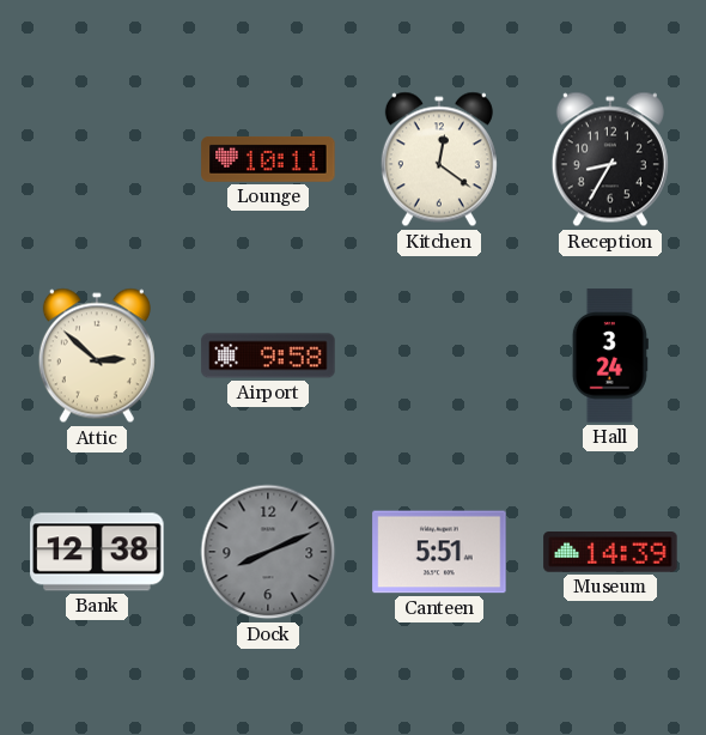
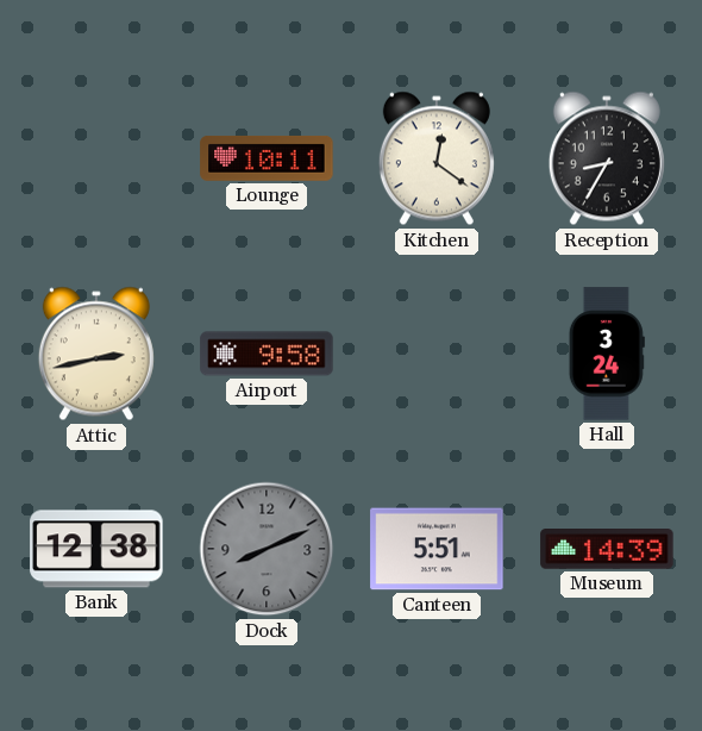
Attic: 2:52 -> 2:43 (96, 354)
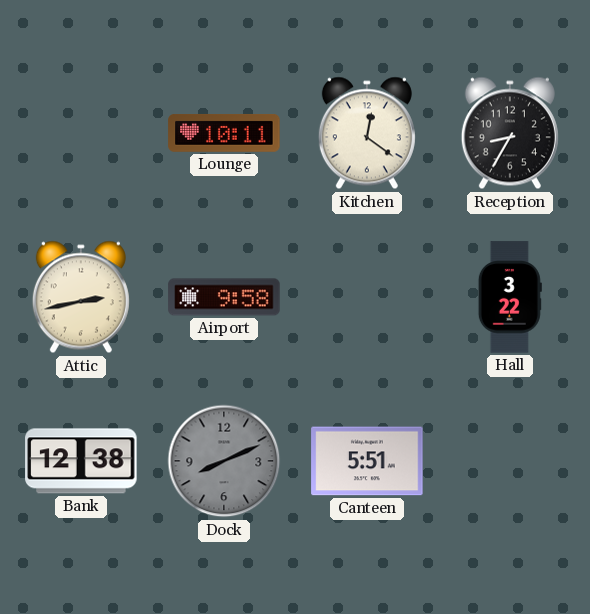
Hall: 3:24 -> 3:22 (510, 297)
Museum: 14:39 -> none (607, 550)
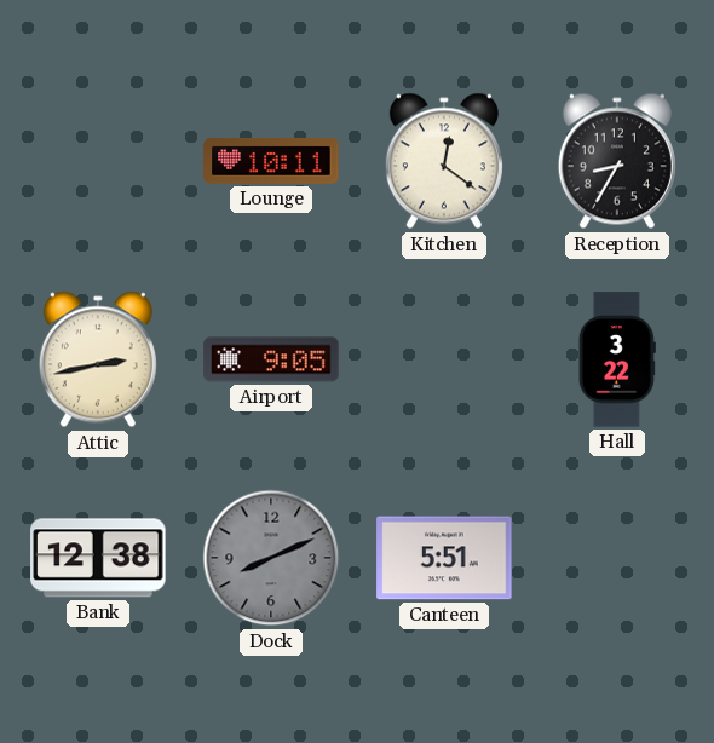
Airport: 9:58 -> 9:05 (271, 359)
